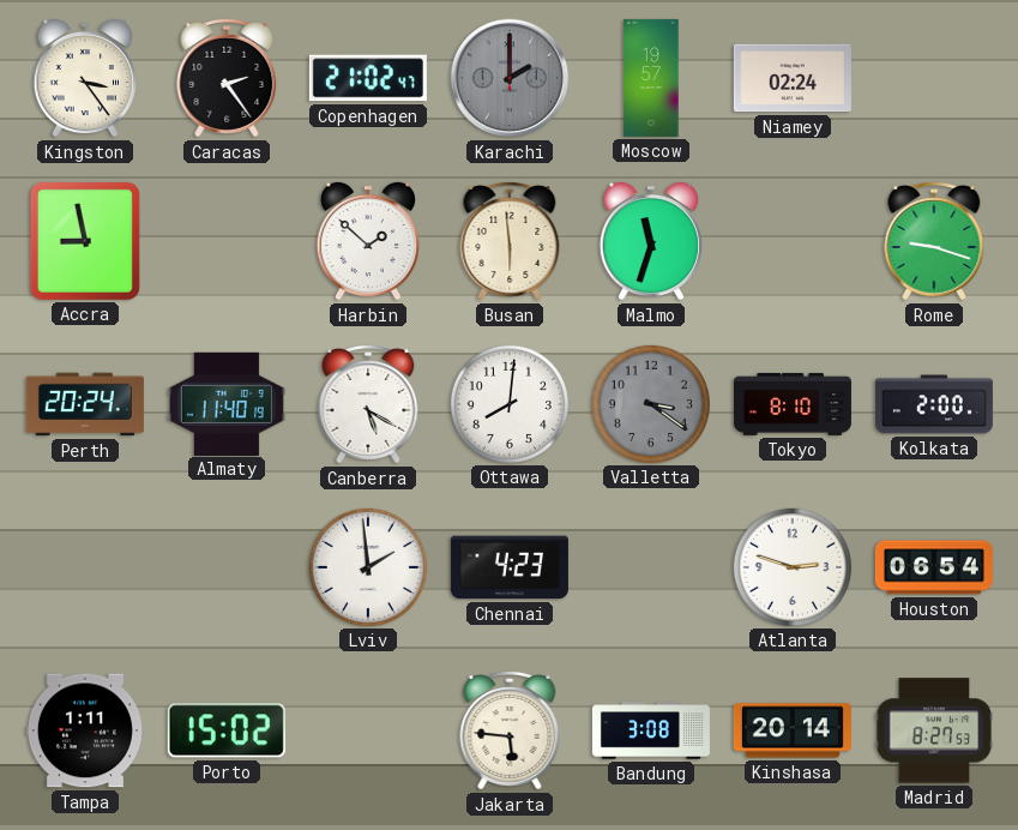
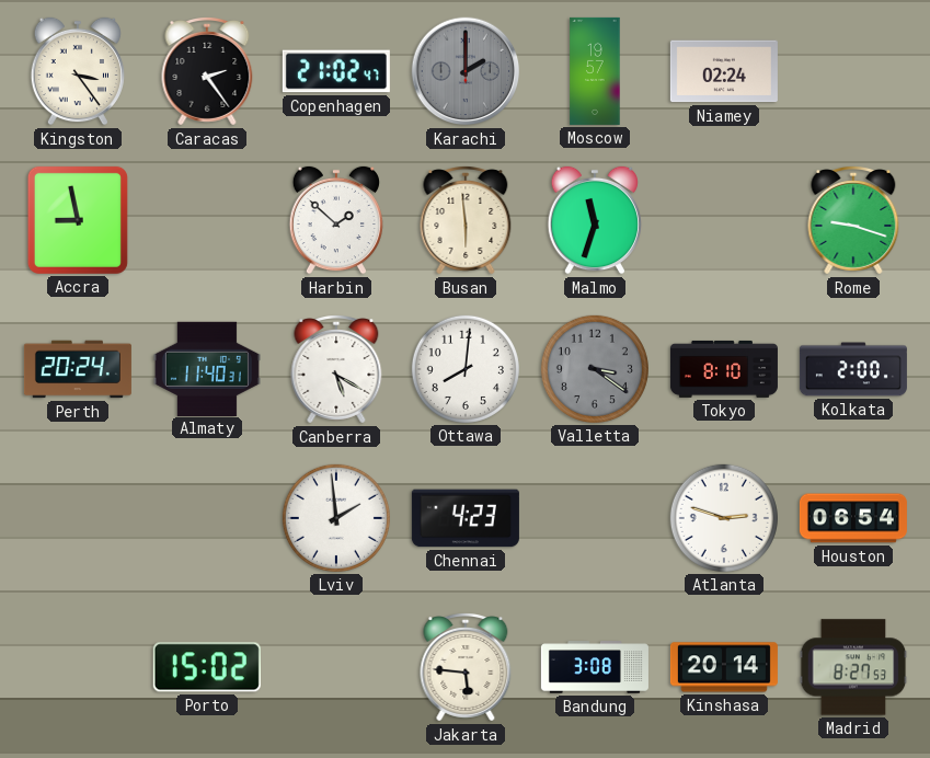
Almaty: 11:40:19 -> 11:40:31 (207, 368)
Tampa: 1:11 -> none (85, 730)
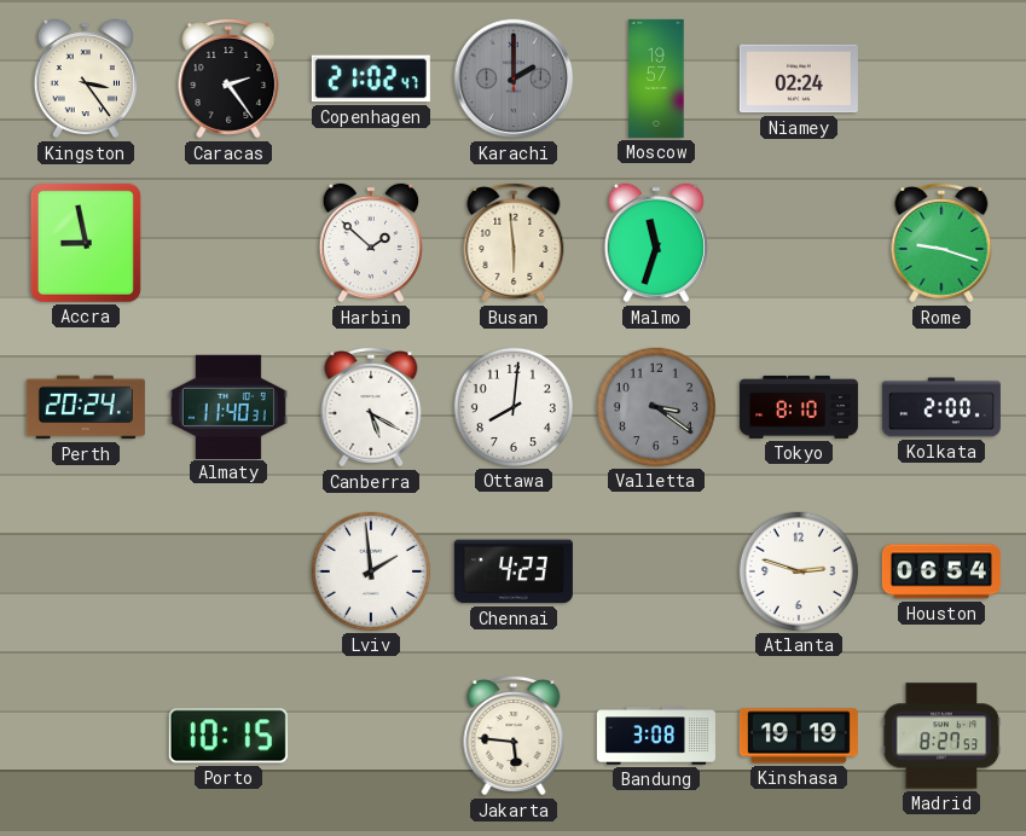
Porto: 15:02 -> 10:15 (228, 736)
Kinshasa: 20:14 -> 19:19 (799, 736)
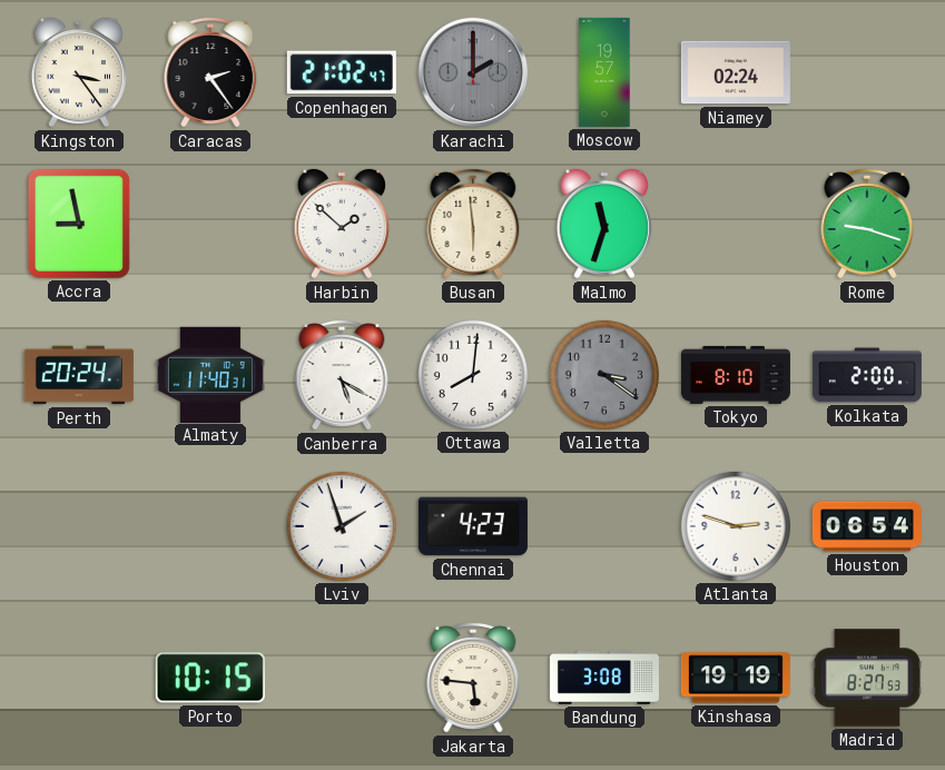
Lviv: 1:59 -> 1:57 (342, 526)
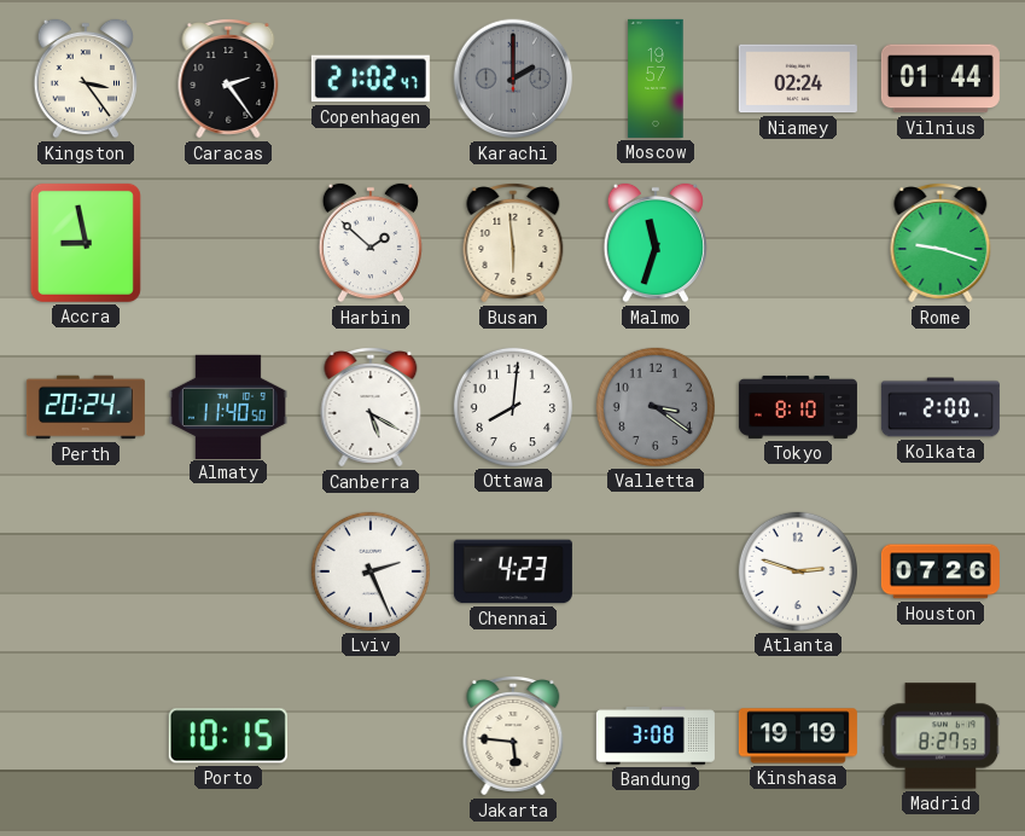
Vilnius: none -> 01:44 (940, 79)
Almaty: 11:40:31 -> 11:40:50 (228, 406)
Lviv: 1:57 -> 2:26 (371, 571)
Houston: 06:54 -> 07:26 (940, 571)
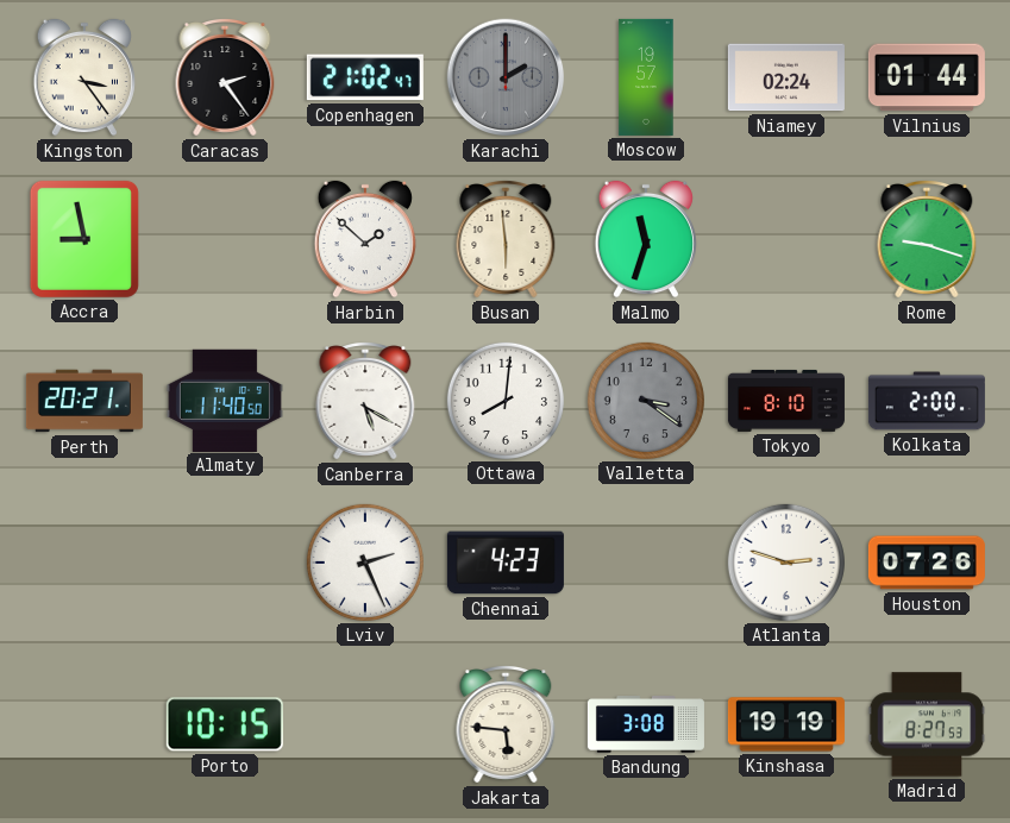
Perth: 20:24 -> 20:21 (84, 401)
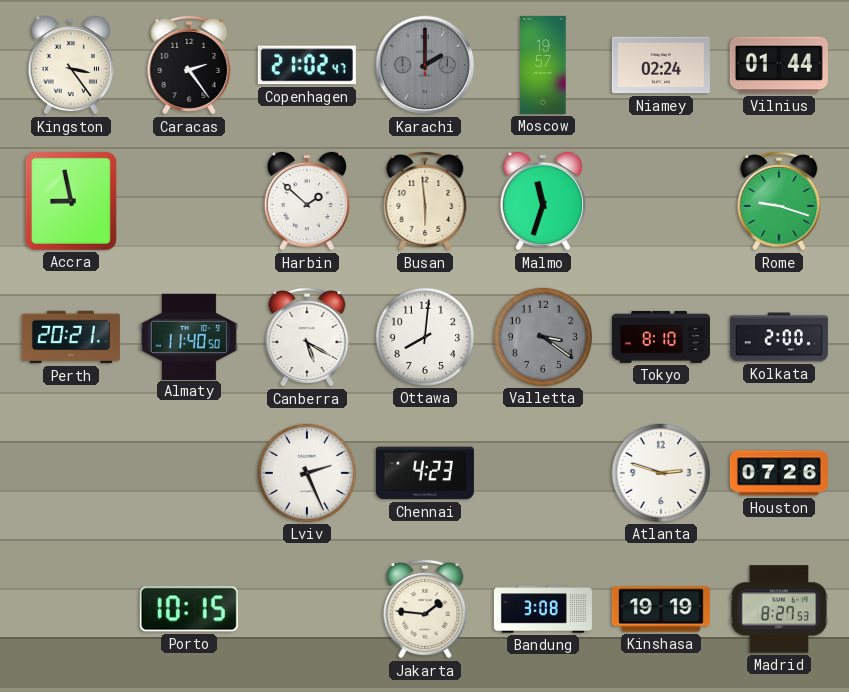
Jakarta: 5:46 -> 1:46 (425, 610)
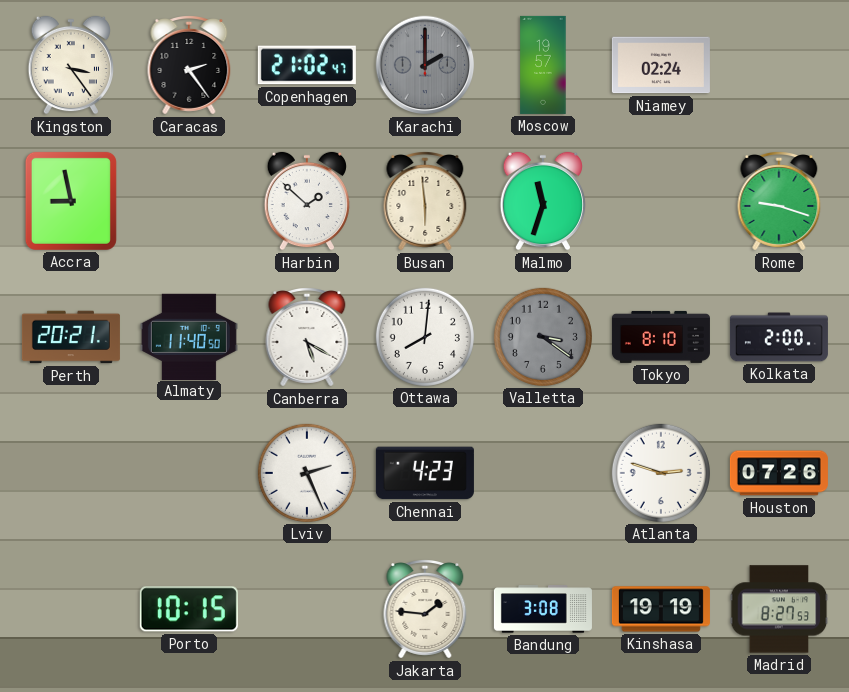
Vilnius: 01:44 -> none (779, 65)
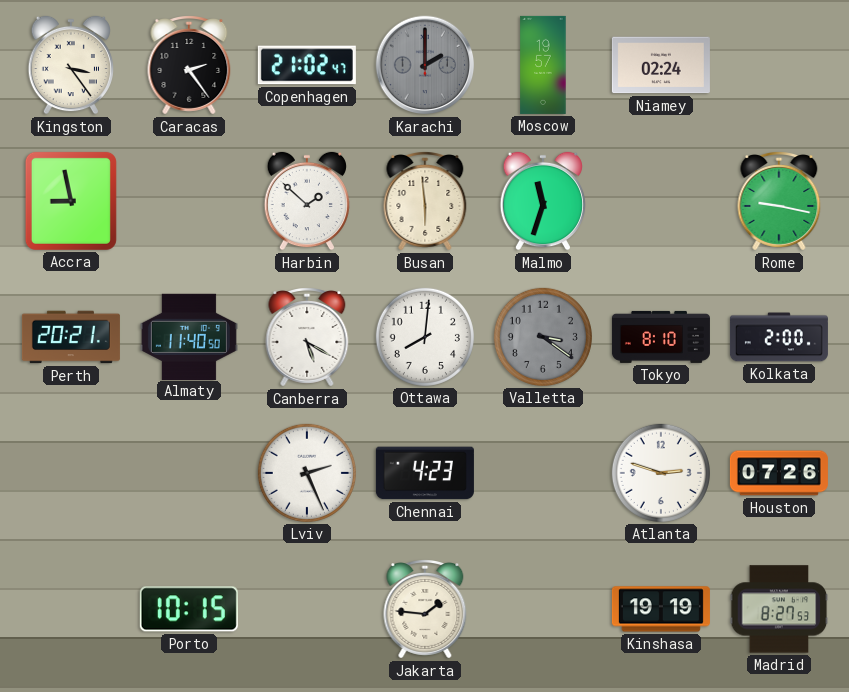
Rome: 9:18 -> 9:17 (779, 202)
Bandung: 3:08 -> none (543, 609)
